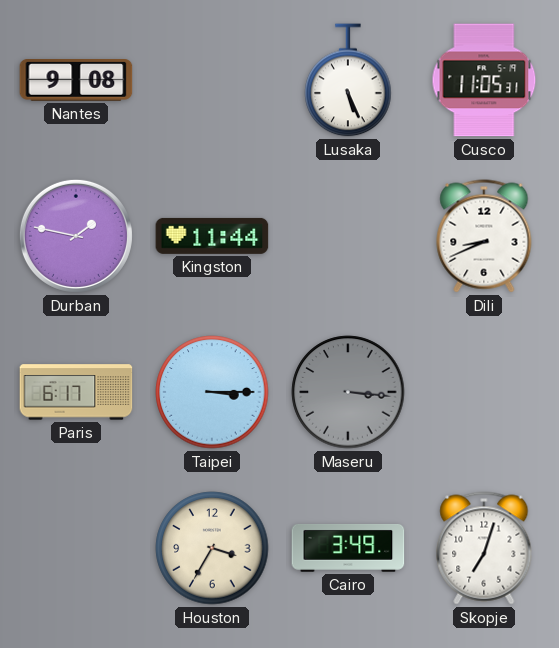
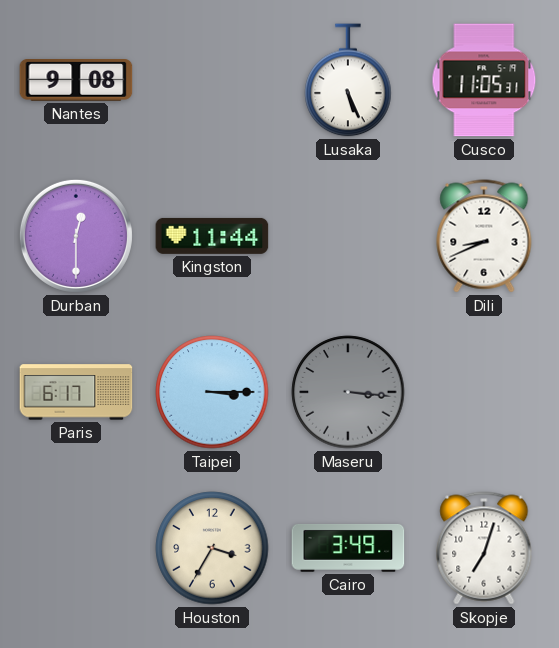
Durban: 1:47 -> 12:30 (76, 236)
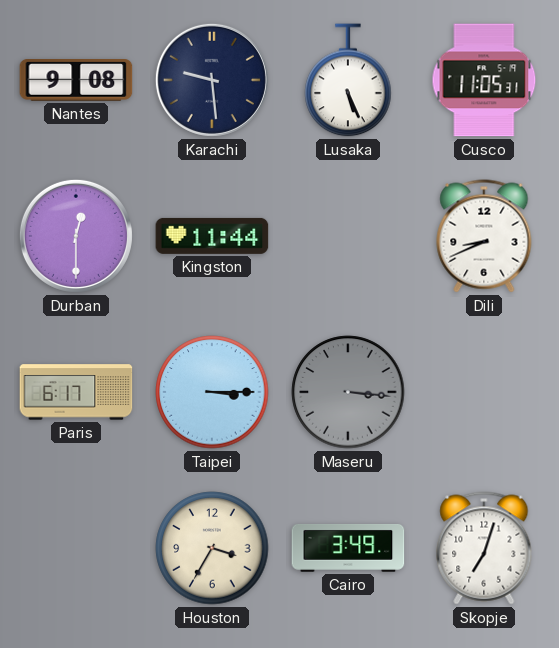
Karachi: none -> 9:29 (212, 80)
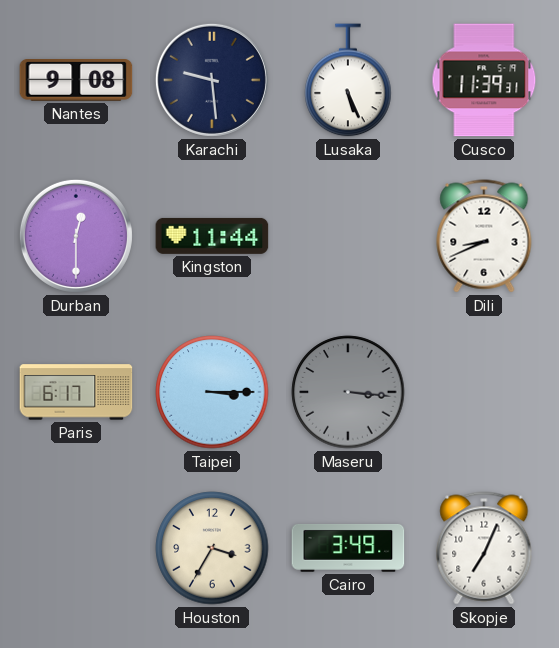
Cusco: 11:05 -> 11:39 (484, 80)
Skopje: 7:03 -> 7:04 (484, 548)
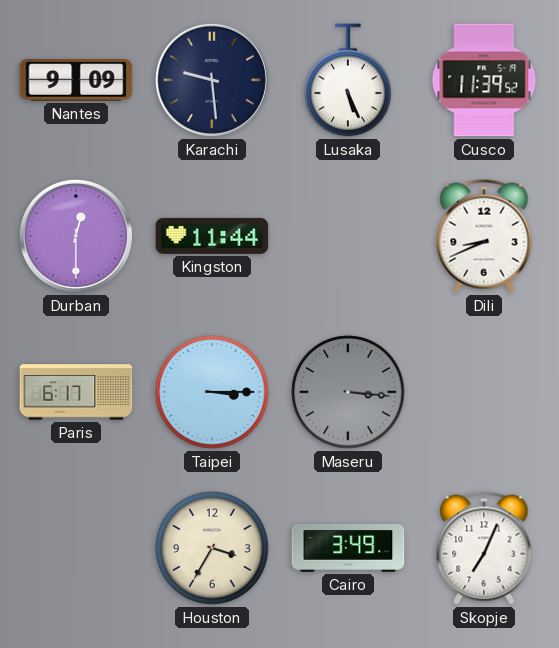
Nantes: 9:08 -> 9:09 (76, 81)
Cusco: 11:39:31 -> 11:39:52 (484, 80)
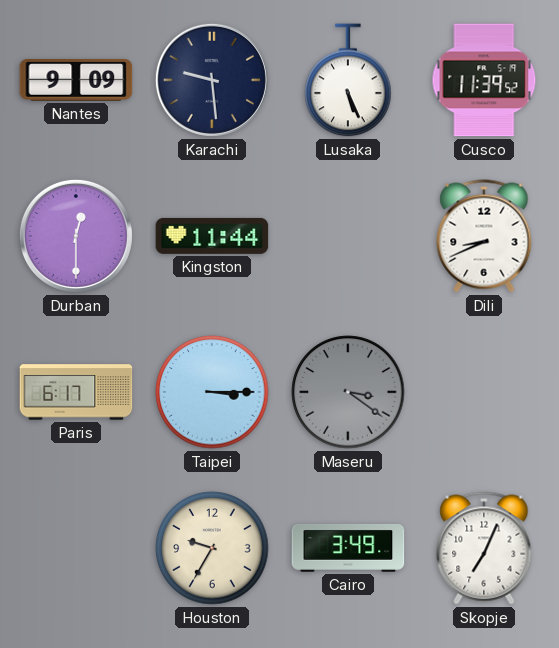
Maseru: 3:16 -> 3:21 (348, 392)
Houston: 3:35 -> 9:35 (212, 548)
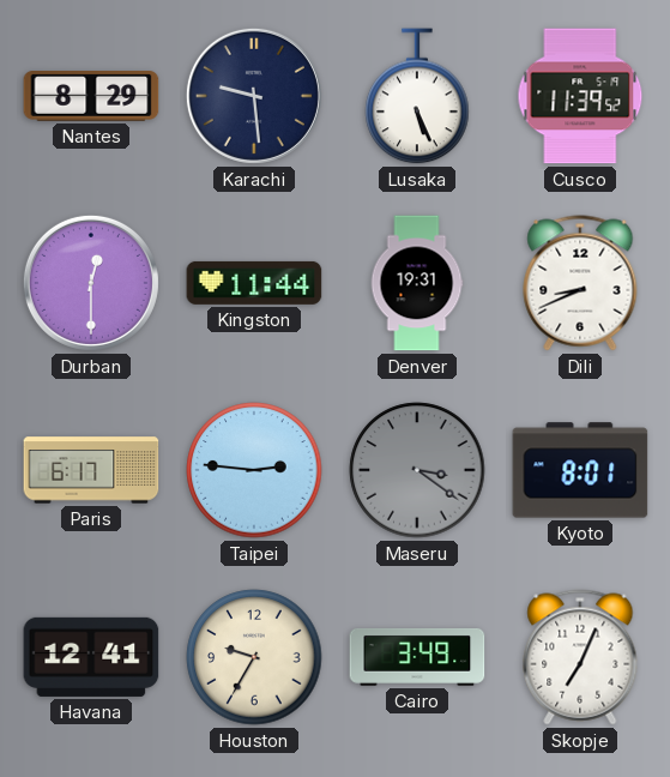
Nantes: 9:09 -> 8:29 (91, 97)
Denver: none -> 19:31 (417, 283)
Taipei: 3:15 -> 2:46 (254, 470)
Kyoto: none -> 8:01 (580, 470)
Havana: none -> 12:41 (91, 657)
